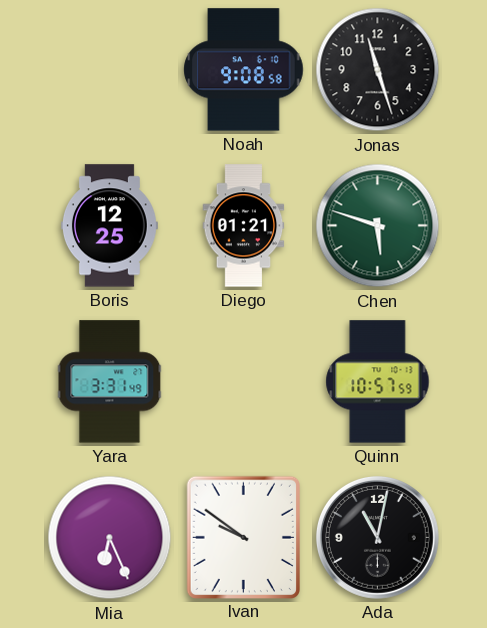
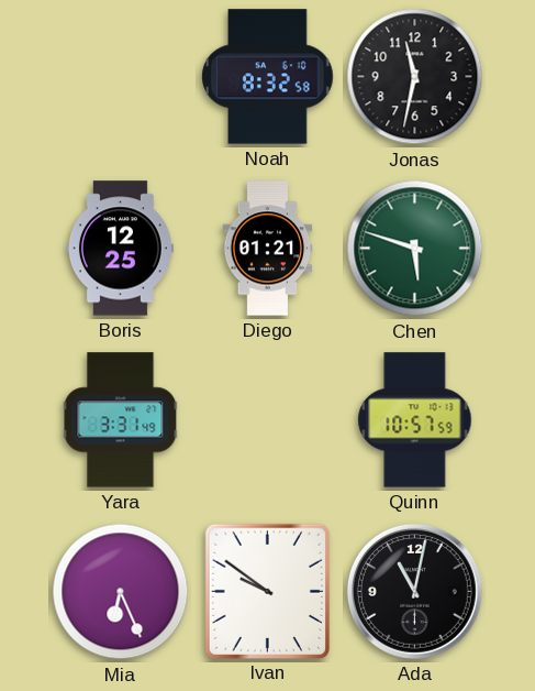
Noah: 9:08 -> 8:32 (268, 77)
Jonas: 11:27 -> 11:32 (415, 77)
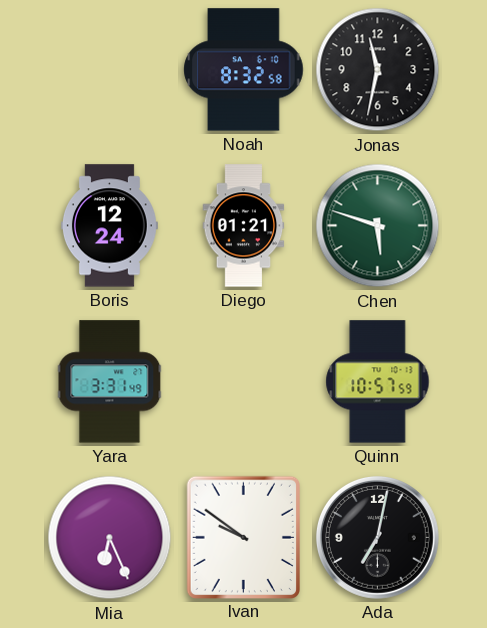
Boris: 12:25 -> 12:24 (109, 226)
Ada: 11:02 -> 7:02 (377, 537)
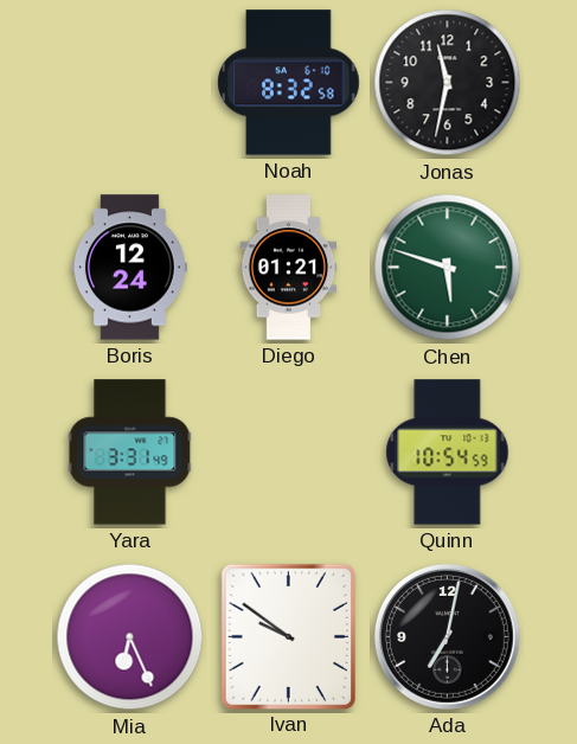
Quinn: 10:57 -> 10:54 (448, 453)
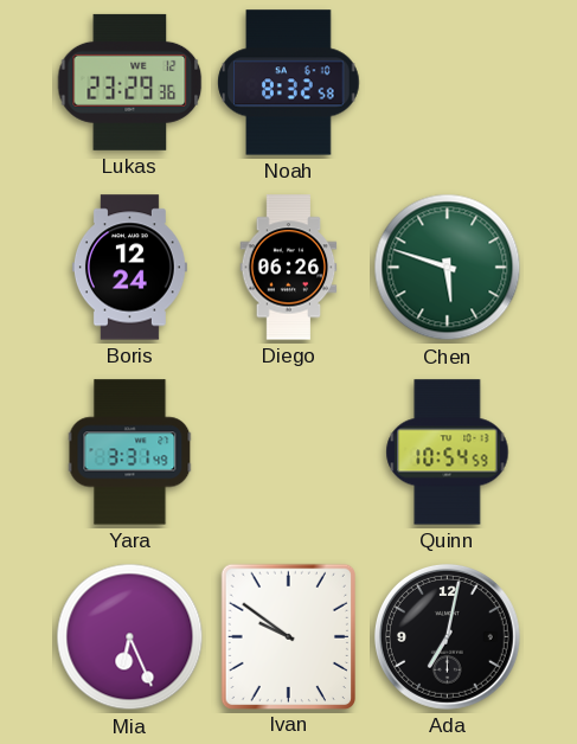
Lukas: none -> 23:29 (130, 82)
Jonas: 11:32 -> none (448, 83)
Diego: 01:21 -> 06:26 (289, 268)
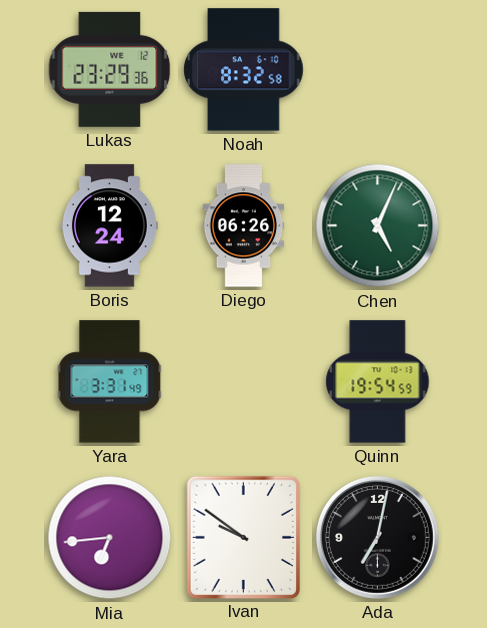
Chen: 5:48 -> 5:04 (378, 226)
Quinn: 10:54 -> 19:54 (378, 382)
Mia: 6:26 -> 6:44 (110, 538)
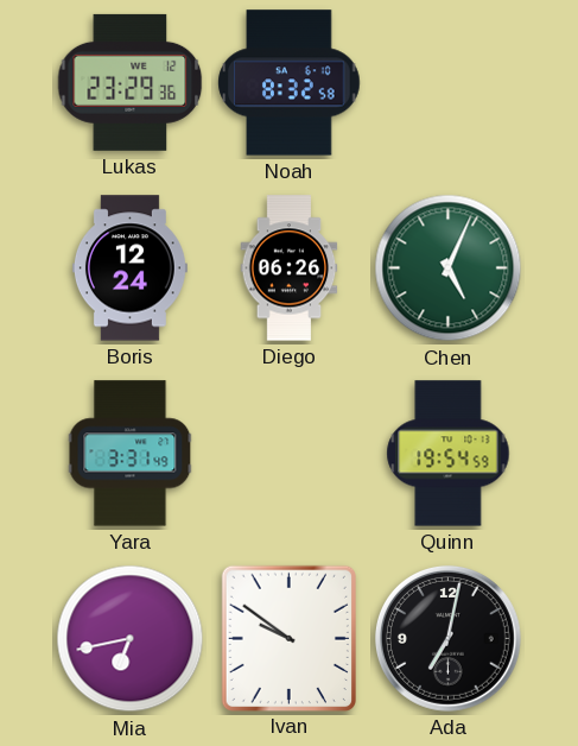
Mia: 6:44 -> 6:43 (131, 639)
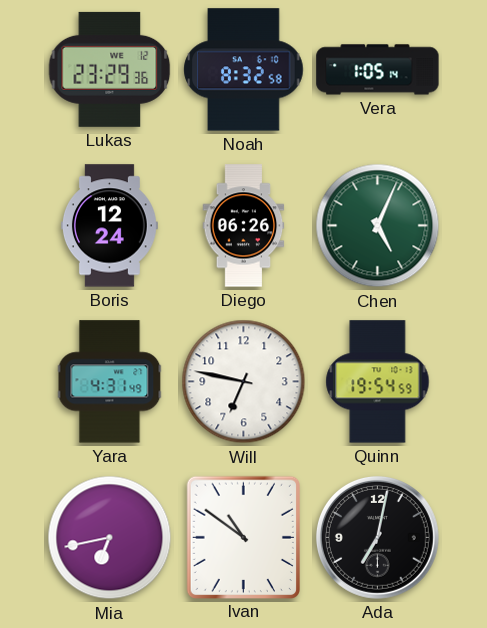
Vera: none -> 1:05 (378, 70)
Yara: 3:31 -> 4:31 (110, 382)
Will: none -> 6:47 (244, 382)
Ivan: 9:51 -> 10:51 (243, 537)
